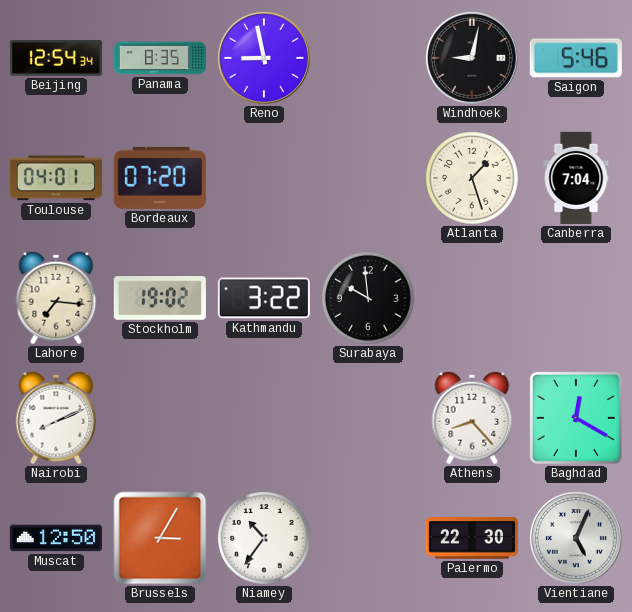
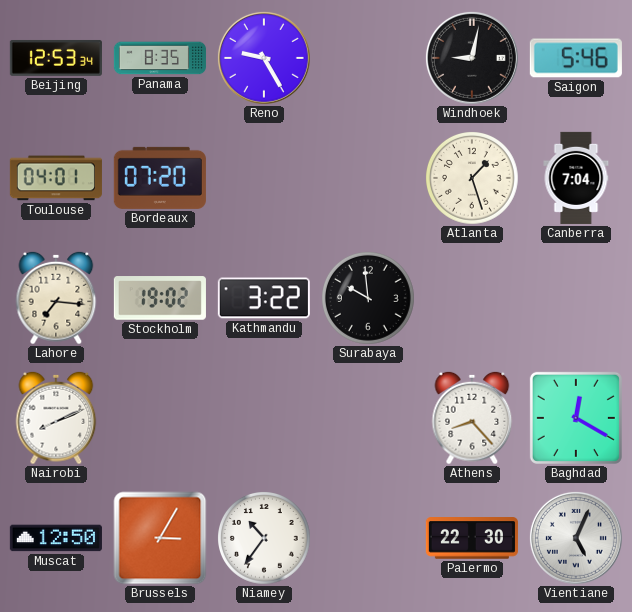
Beijing: 12:54 -> 12:53 (56, 58)
Reno: 8:58 -> 9:25 (264, 58)
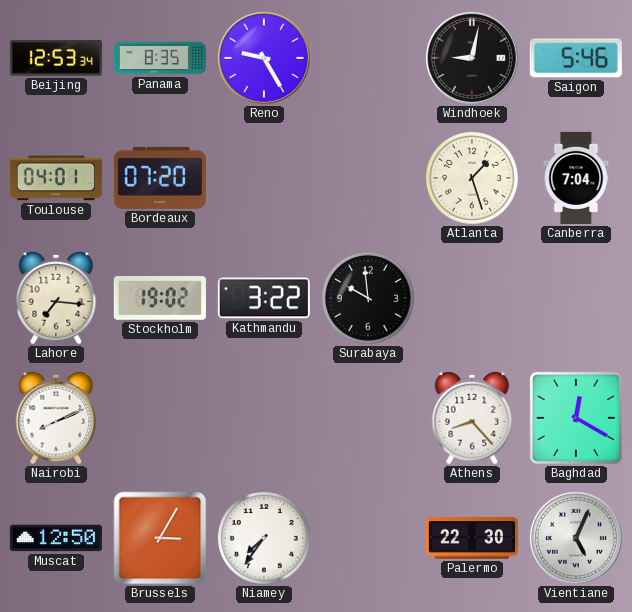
Niamey: 10:36 -> 7:36 (265, 539)
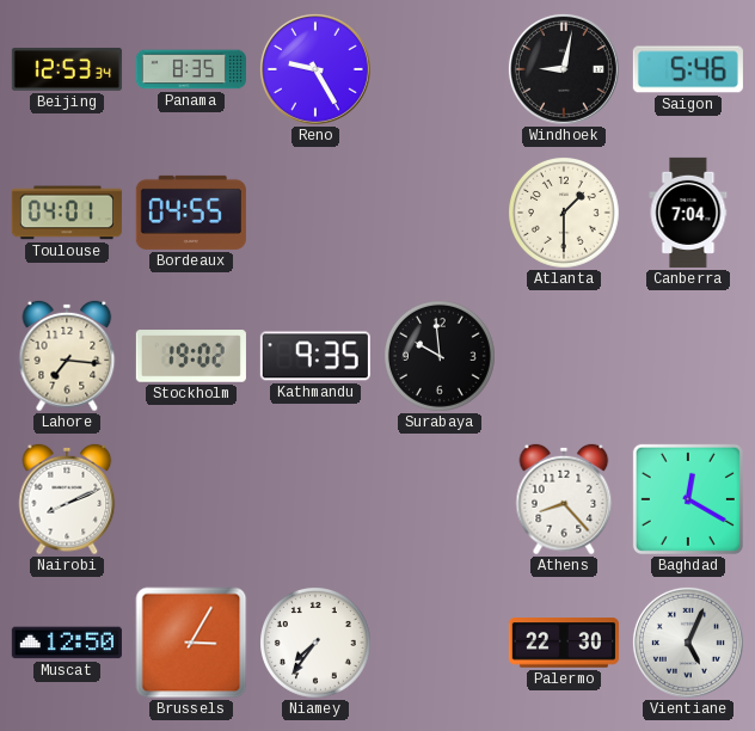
Bordeaux: 07:20 -> 04:55 (191, 213)
Atlanta: 1:27 -> 1:30 (565, 214)
Kathmandu: 3:22 -> 9:35 (315, 356)
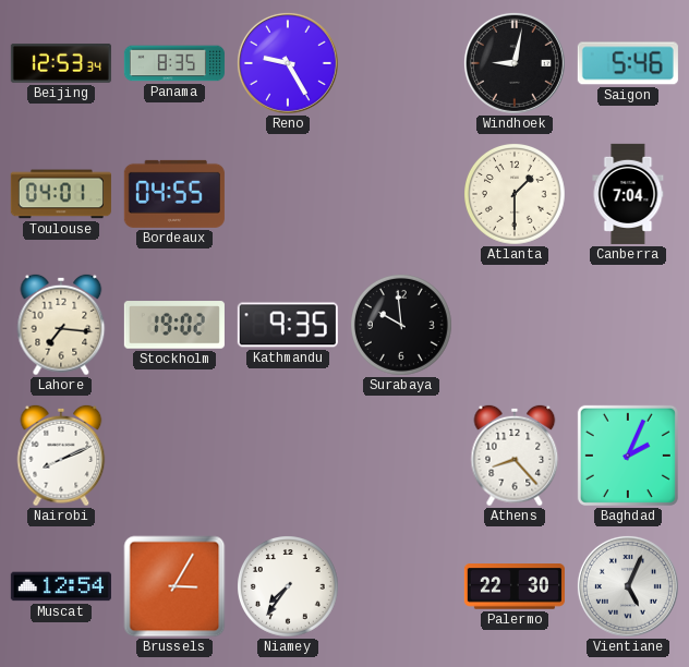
Baghdad: 12:20 -> 2:04 (628, 456)
Muscat: 12:50 -> 12:54 (61, 586)
